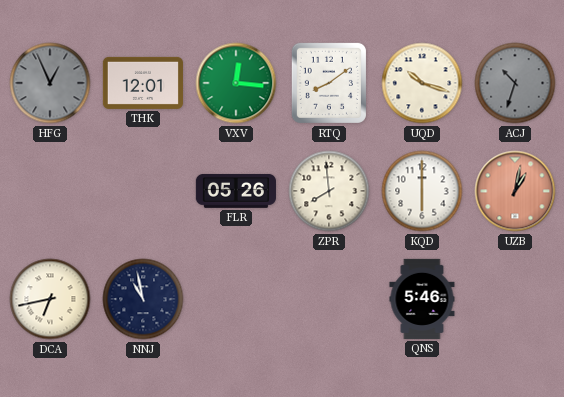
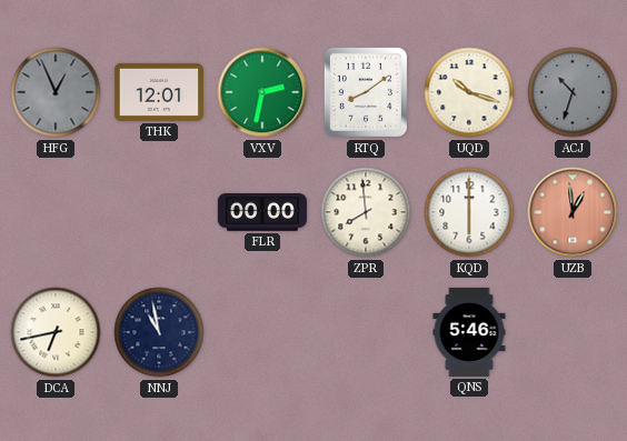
VXV: 12:16 -> 2:32 (262, 92)
FLR: 05:26 -> 00:00 (262, 212)
UZB: 1:02 -> 12:59 (573, 212)
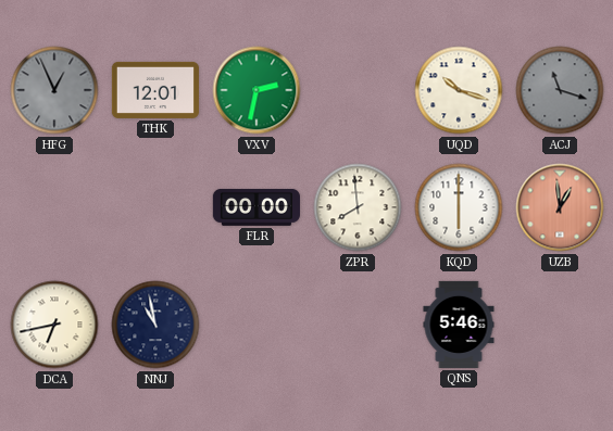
RTQ: 8:09 -> none (366, 92)
ACJ: 10:33 -> 11:18 (560, 90)
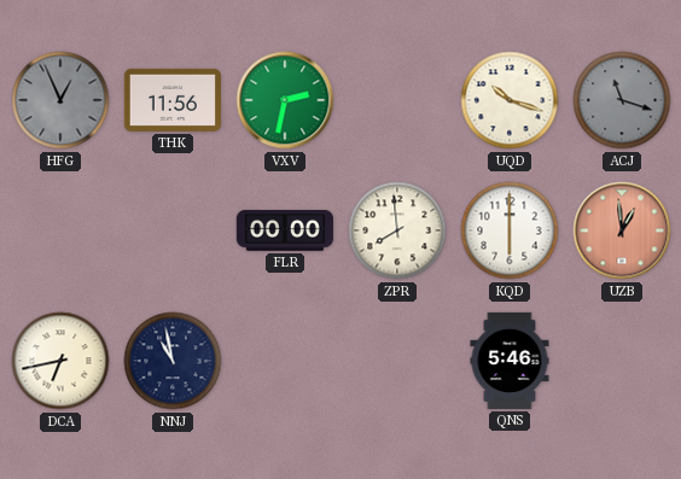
THK: 12:01 -> 11:56 (173, 100)
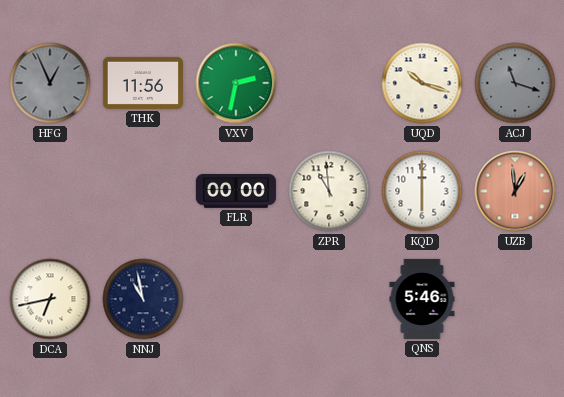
ZPR: 7:59 -> 10:59 (329, 191)
